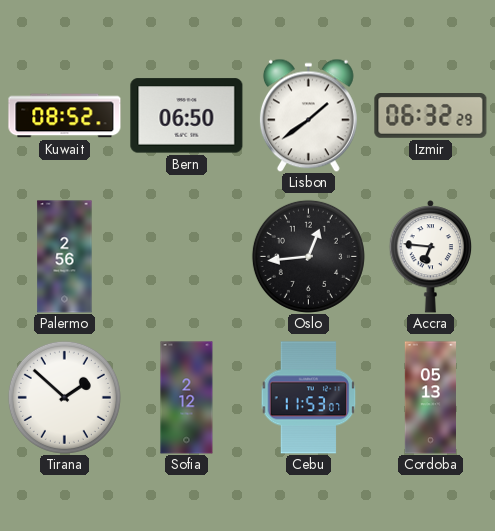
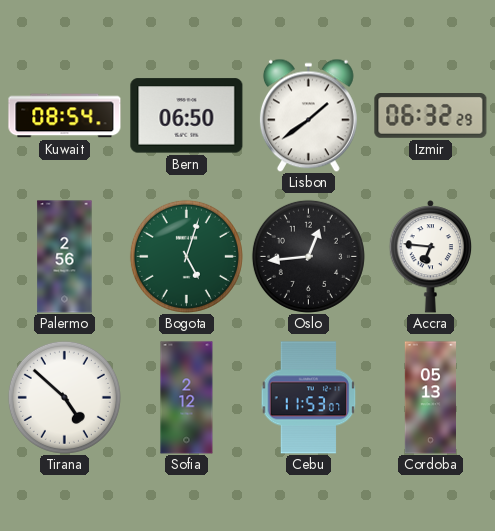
Kuwait: 08:52 -> 08:54 (65, 116)
Bogota: none -> 5:03 (186, 256)
Tirana: 1:52 -> 4:52 (64, 397)
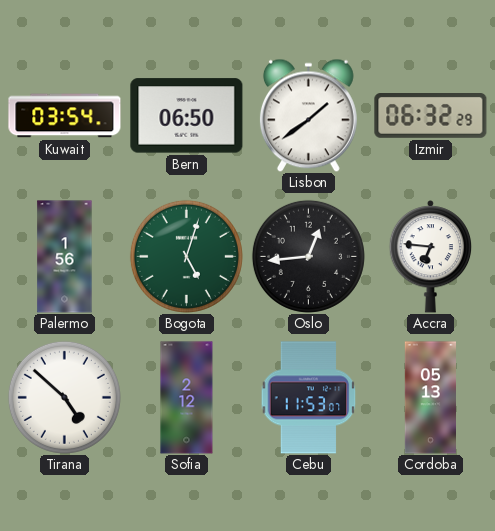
Kuwait: 08:54 -> 03:54 (65, 116)
Palermo: 2:56 -> 1:56 (65, 257)
